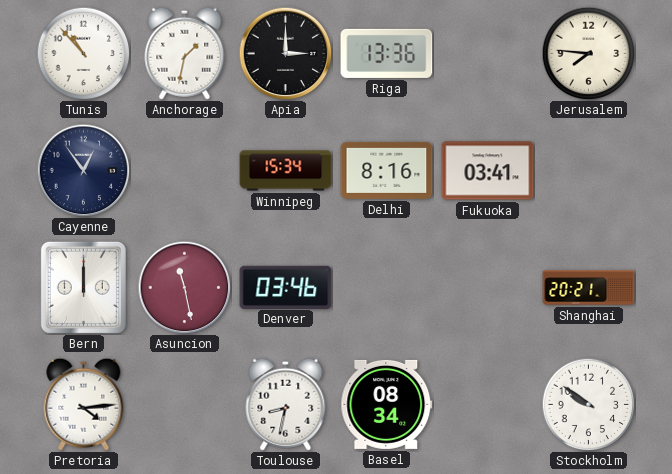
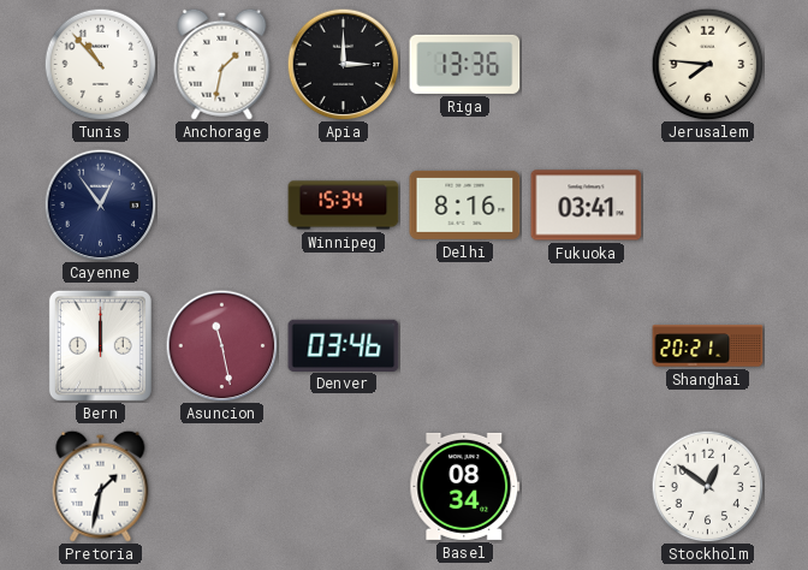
Pretoria: 4:14 -> 1:32 (101, 486)
Toulouse: 8:32 -> none (286, 404)
Stockholm: 9:51 -> 12:51 (707, 486)
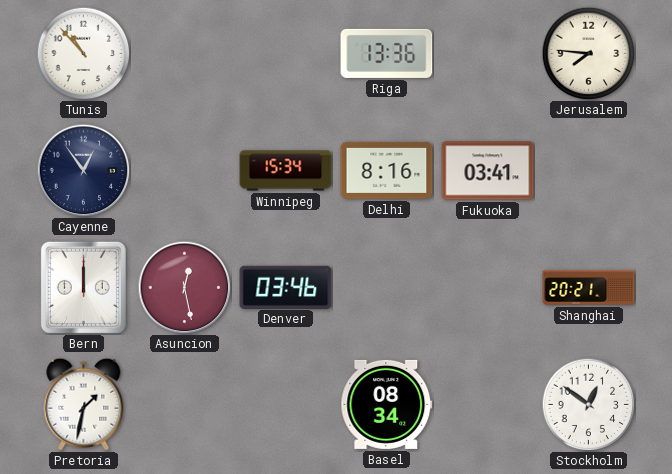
Anchorage: 1:32 -> none (222, 64)
Apia: 3:00 -> none (343, 64)
Asuncion: 11:28 -> 12:28 (184, 287)
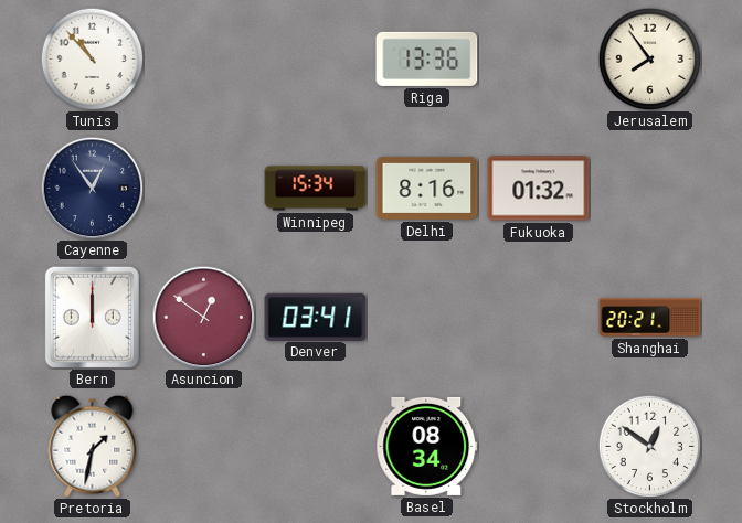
Jerusalem: 7:46 -> 7:54 (649, 58)
Fukuoka: 03:41 -> 01:32 (539, 189)
Asuncion: 12:28 -> 12:51 (203, 317)
Denver: 03:46 -> 03:41 (316, 317)
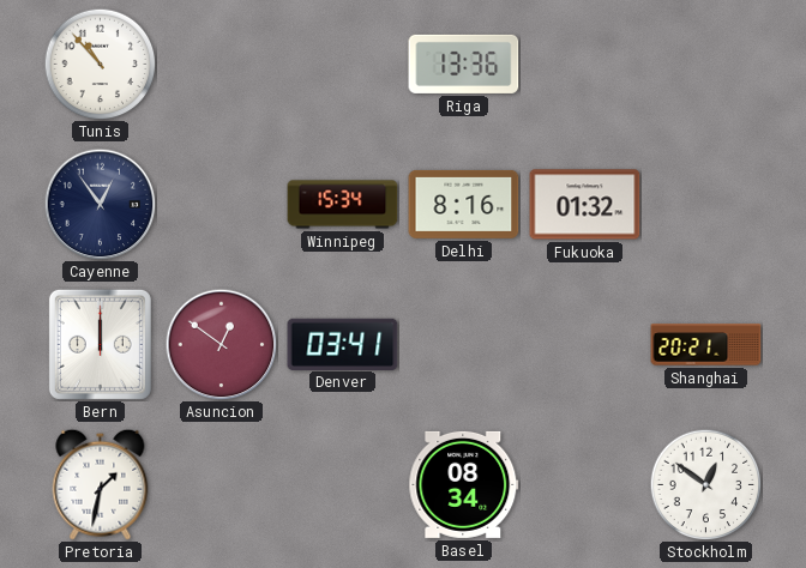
Jerusalem: 7:54 -> none (649, 58)
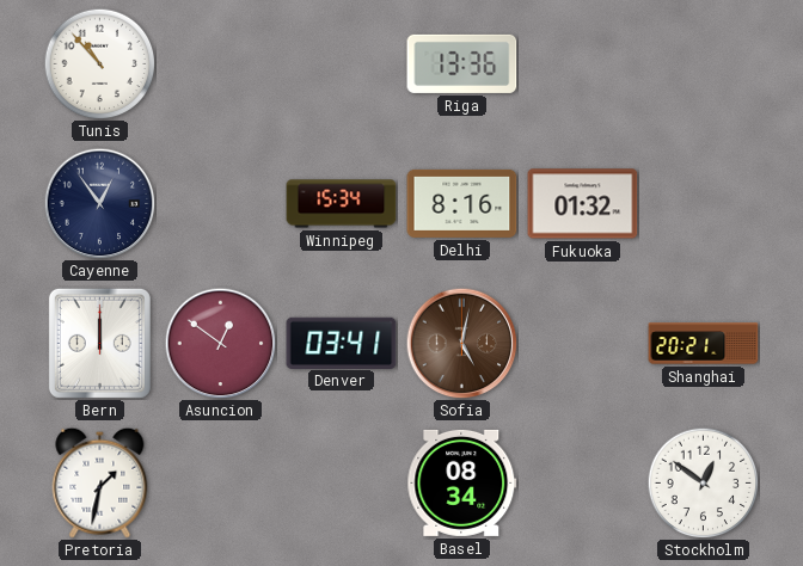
Sofia: none -> 5:02 (461, 343)
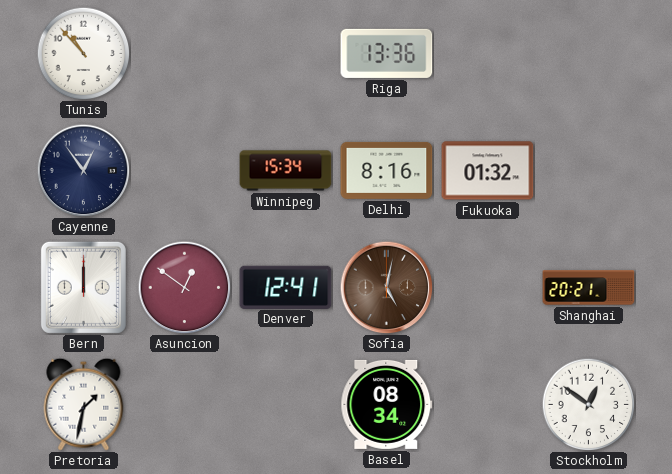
Denver: 03:41 -> 12:41 (286, 287)
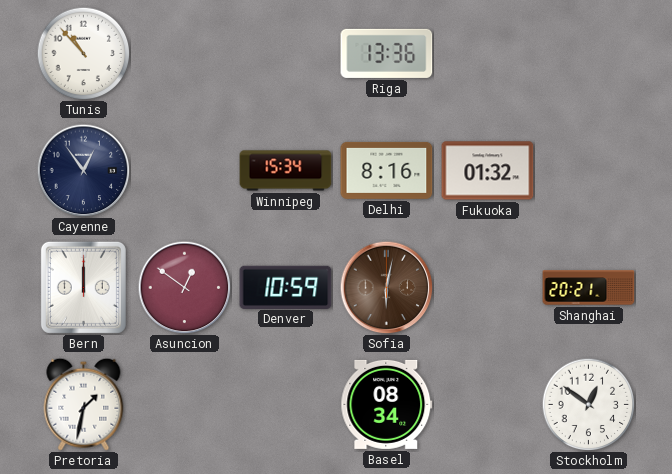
Denver: 12:41 -> 10:59 (286, 287)
Sofia: 5:02 -> 6:02 (386, 287)
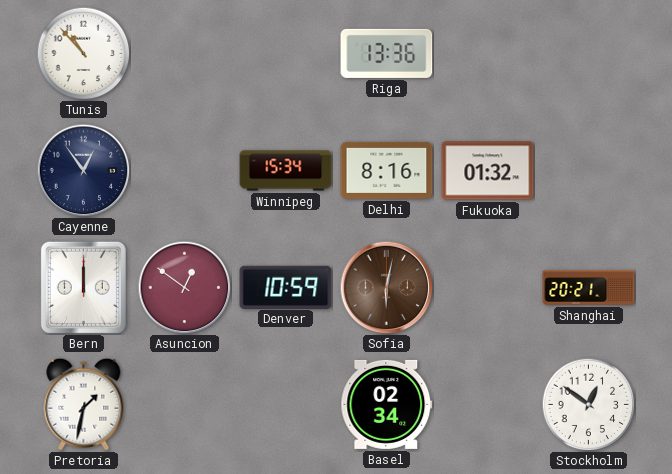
Basel: 08:34 -> 02:34 (387, 404)
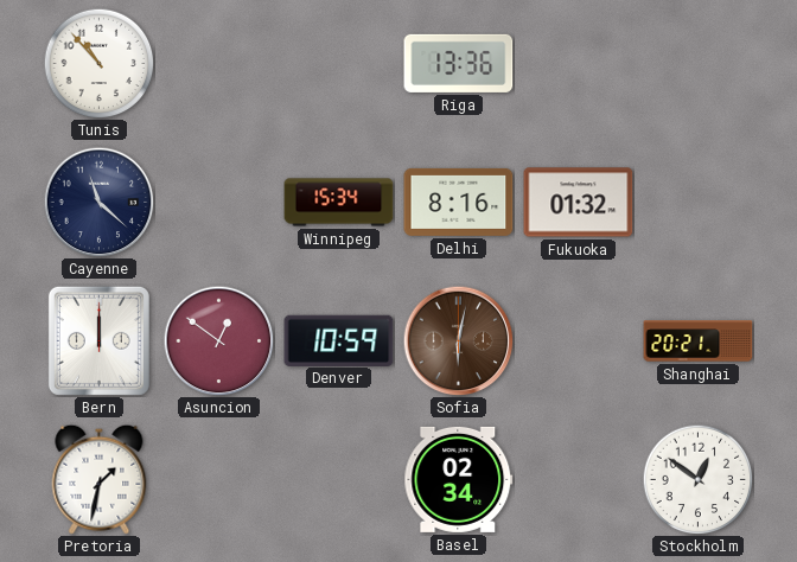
Cayenne: 12:54 -> 11:22 (98, 202)
